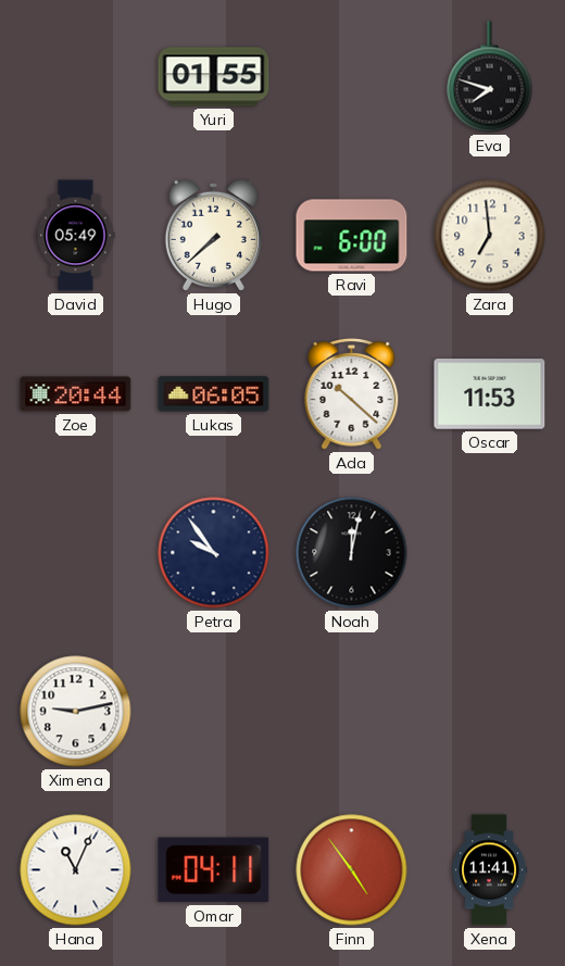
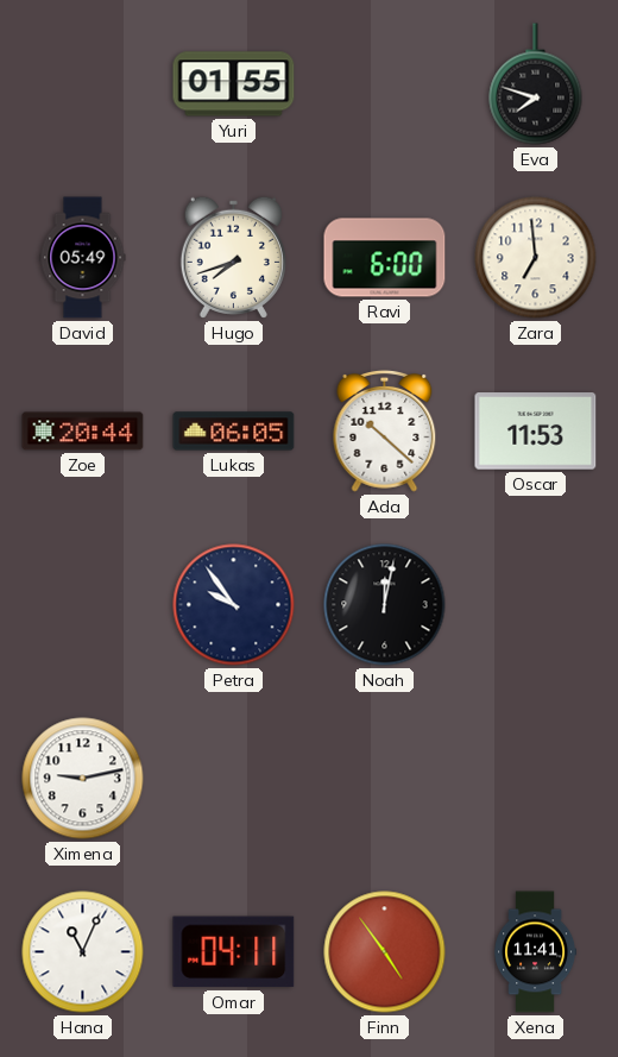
Hugo: 7:38 -> 7:42 (233, 257)
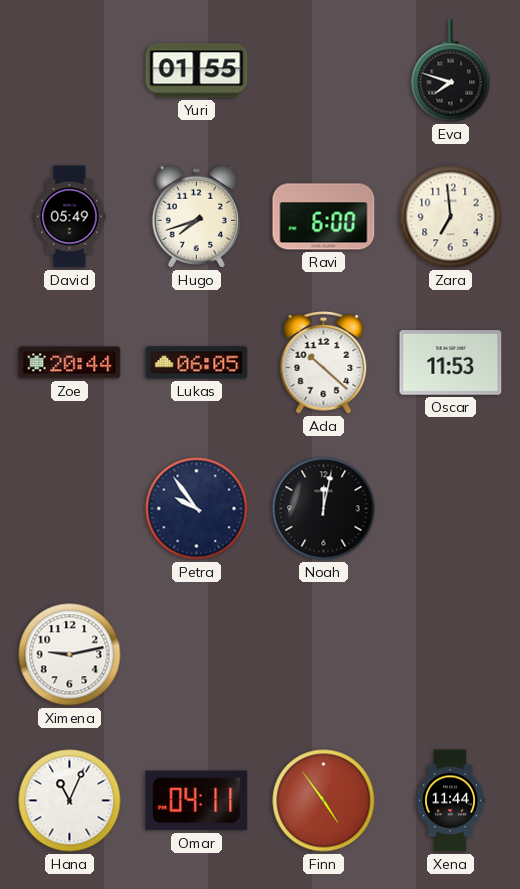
Xena: 11:41 -> 11:44 (451, 801)
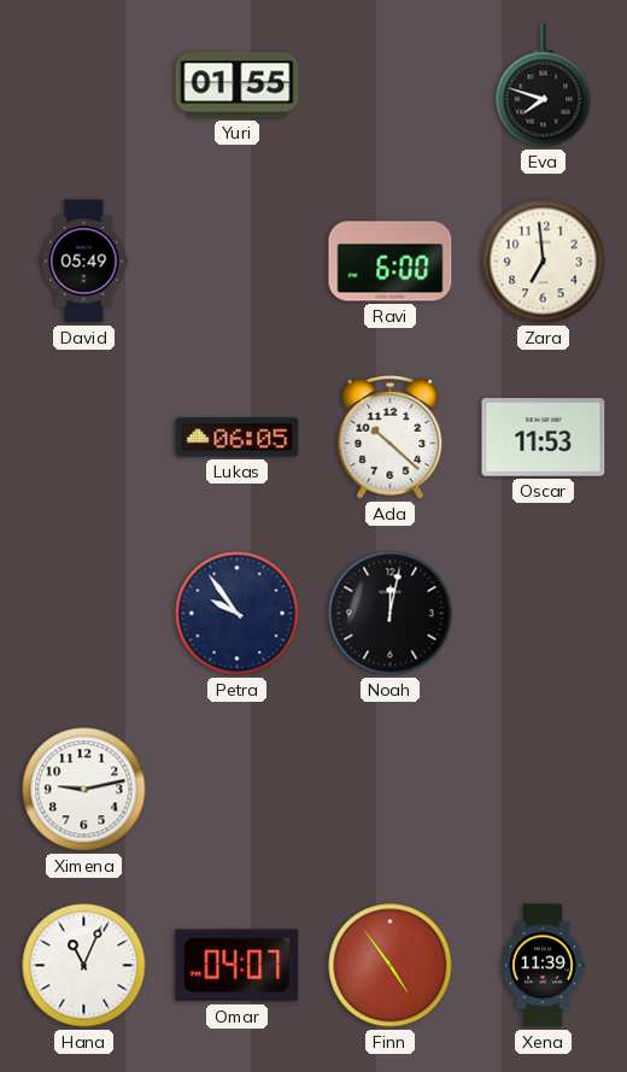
Hugo: 7:42 -> none (196, 216)
Zoe: 20:44 -> none (70, 363)
Omar: 04:11 -> 04:07 (238, 966)
Xena: 11:44 -> 11:39 (544, 966)
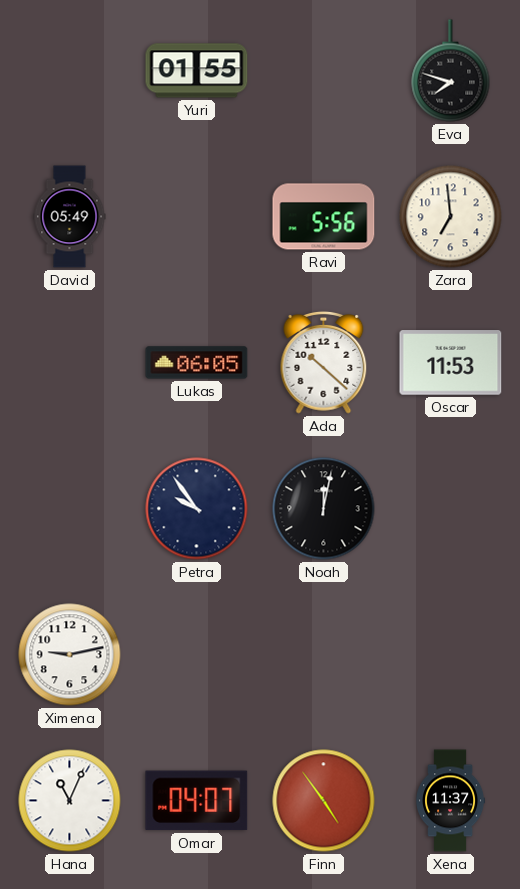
Ravi: 6:00 -> 5:56 (324, 217)
Xena: 11:39 -> 11:37 (451, 801)
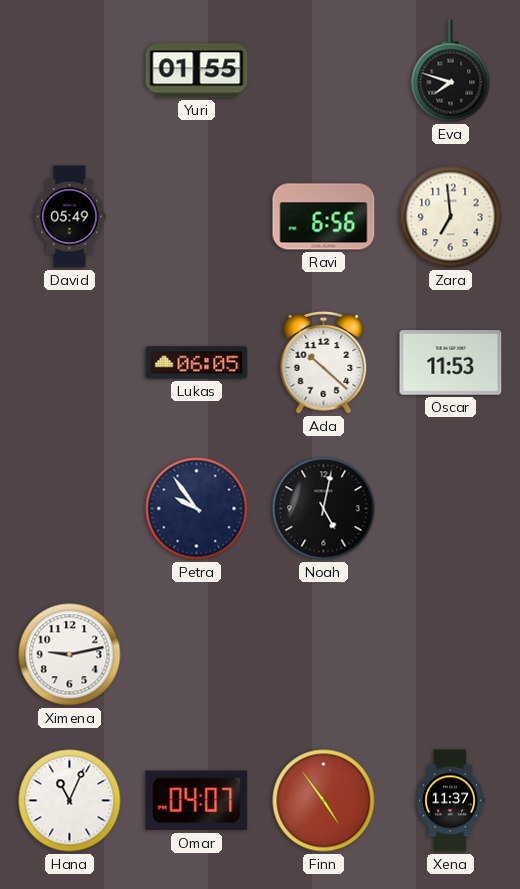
Ravi: 5:56 -> 6:56 (324, 217)
Noah: 12:02 -> 5:02 (324, 509)
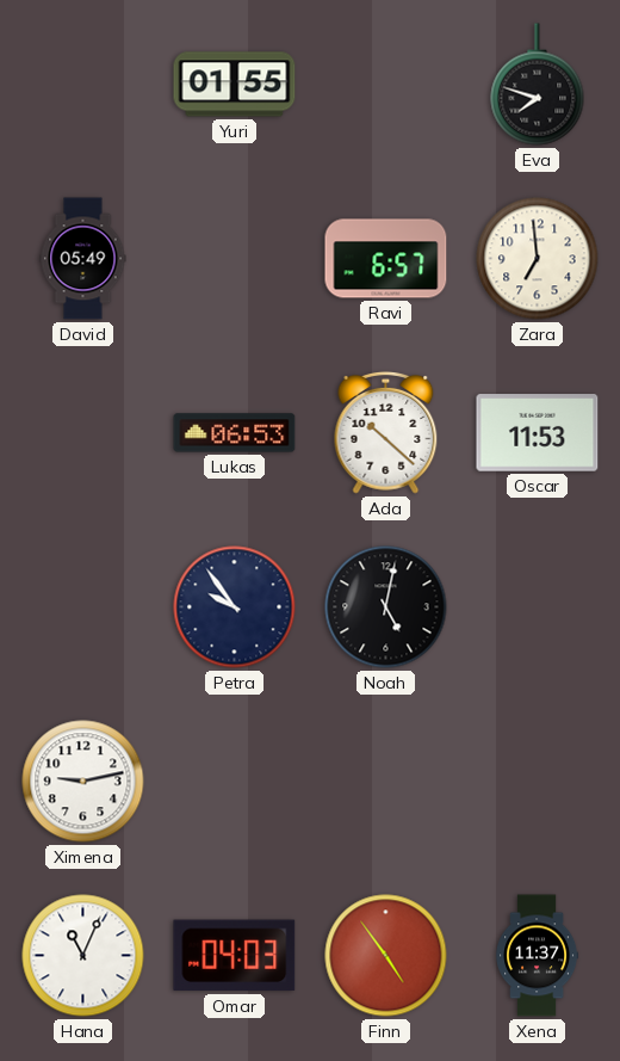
Ravi: 6:56 -> 6:57 (386, 259)
Lukas: 06:05 -> 06:53 (235, 433)
Omar: 04:07 -> 04:03 (235, 956)
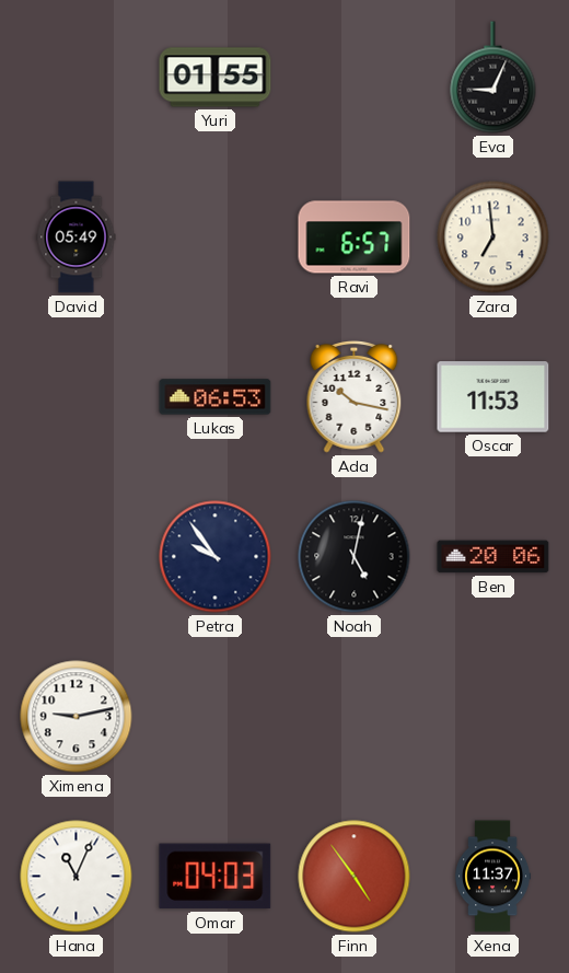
Eva: 7:48 -> 9:04 (493, 78)
Ada: 10:22 -> 10:17 (355, 397)
Ben: none -> 20:06 (493, 557)
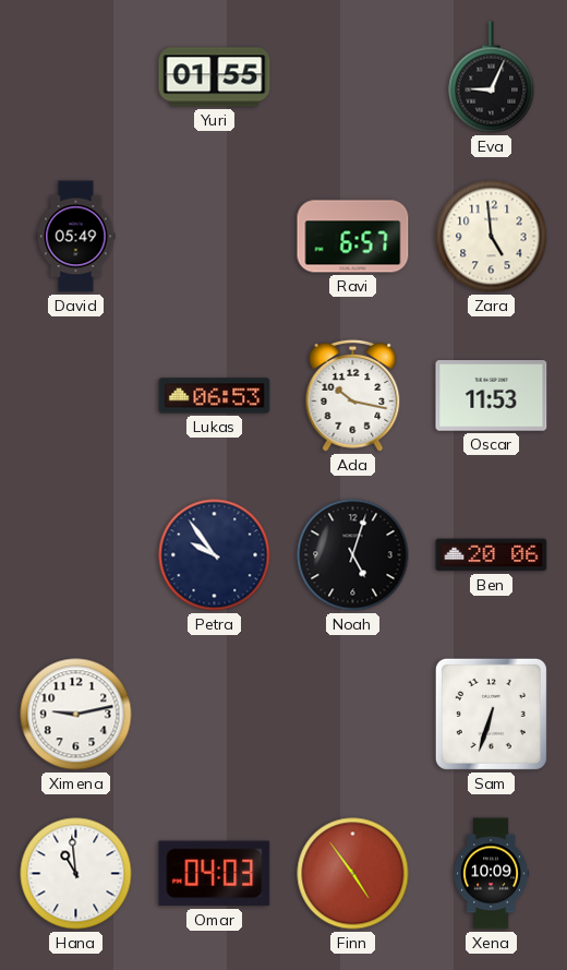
Zara: 6:59 -> 4:59 (492, 237)
Noah: 5:02 -> 5:03 (353, 555)
Sam: none -> 6:33 (491, 714)
Hana: 11:04 -> 10:59 (76, 874)
Xena: 11:37 -> 10:09 (492, 874)
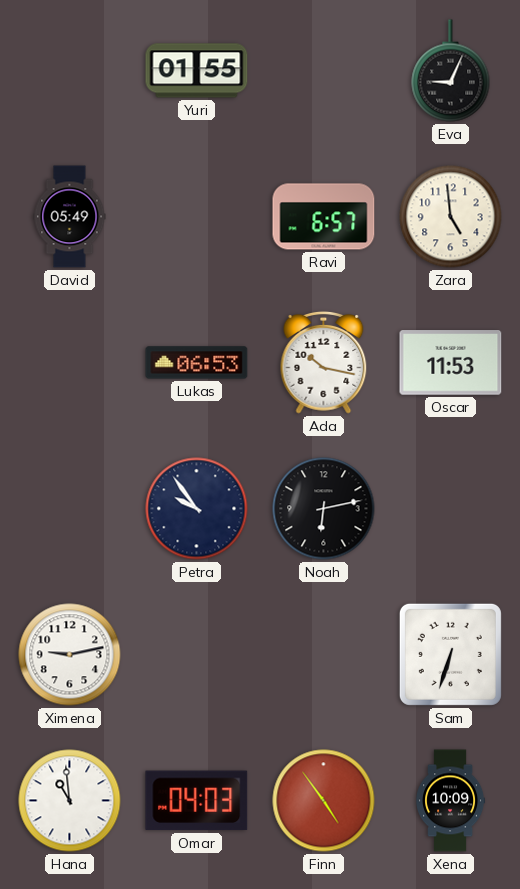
Noah: 5:03 -> 6:13 (324, 509)
Ben: 20:06 -> none (492, 555)
